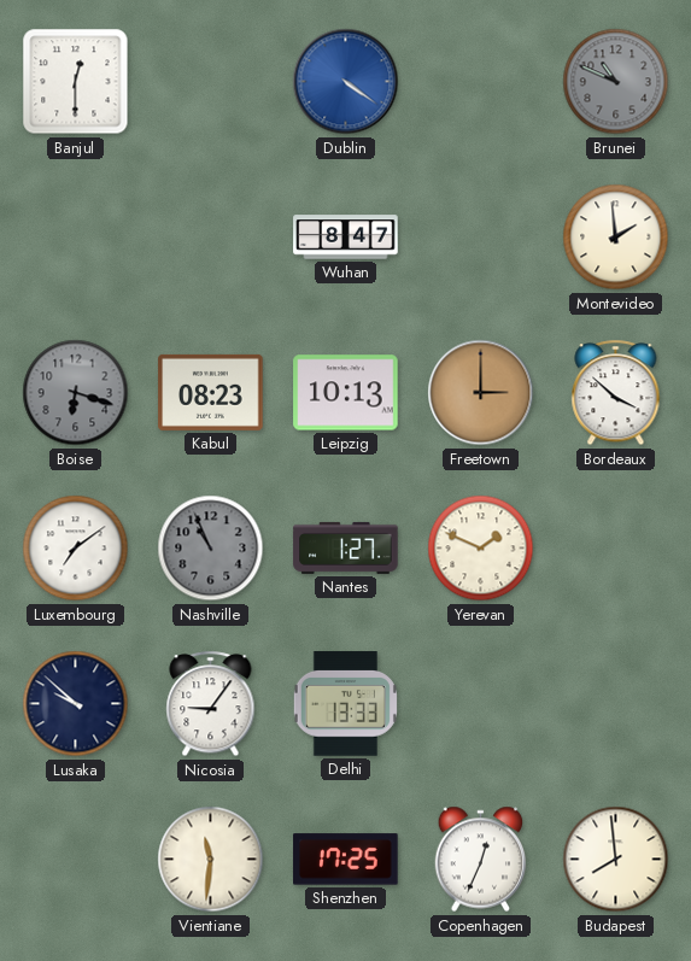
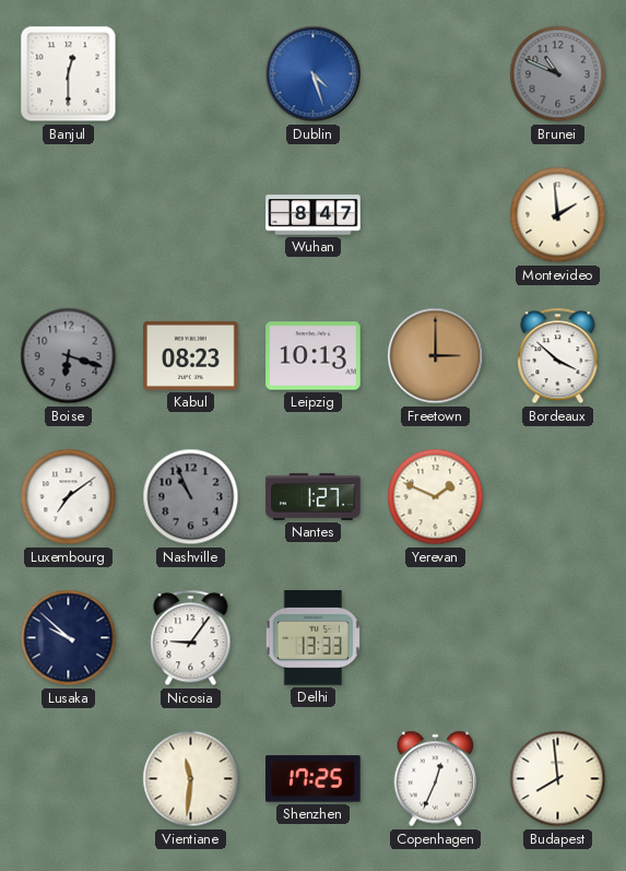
Dublin: 4:21 -> 4:27 (314, 74)
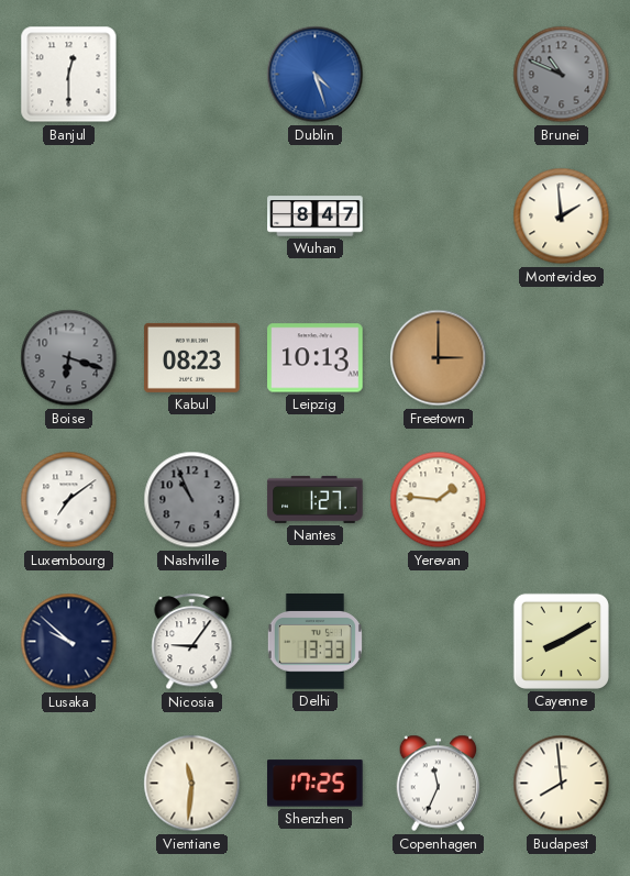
Bordeaux: 3:52 -> none (558, 356)
Yerevan: 1:49 -> 1:46 (439, 500)
Cayenne: none -> 8:10 (561, 641)
Copenhagen: 12:34 -> 11:34 (439, 784)
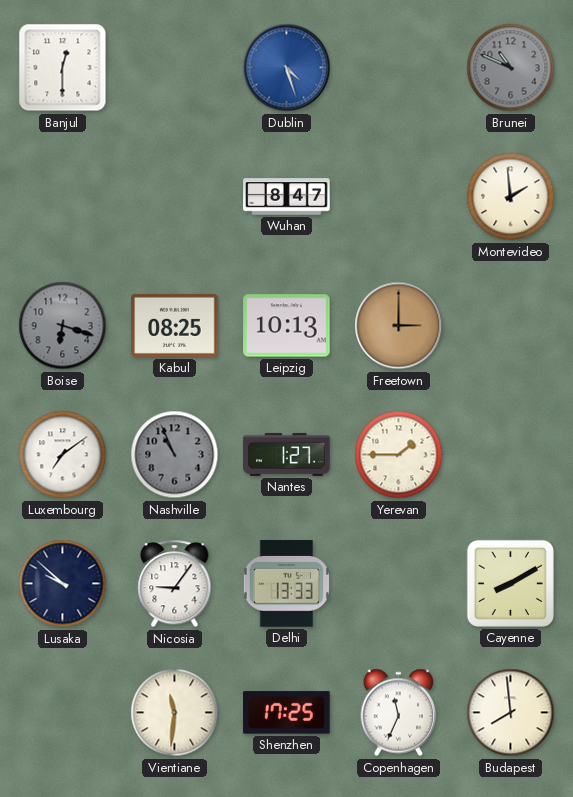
Kabul: 08:23 -> 08:25 (175, 325)
Yerevan: 1:46 -> 1:45 (399, 455)
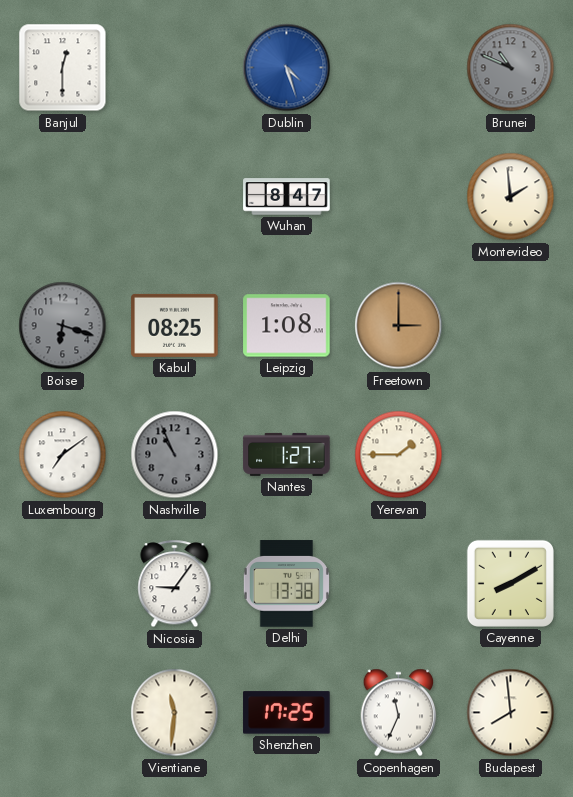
Leipzig: 10:13 -> 1:08 (287, 326)
Lusaka: 9:52 -> none (63, 584)
Delhi: 13:33 -> 13:38 (286, 584)
